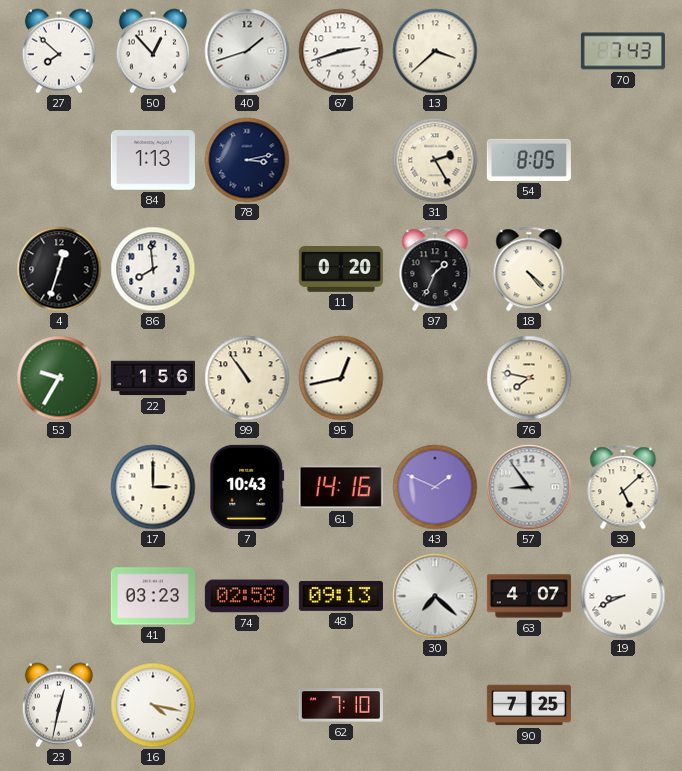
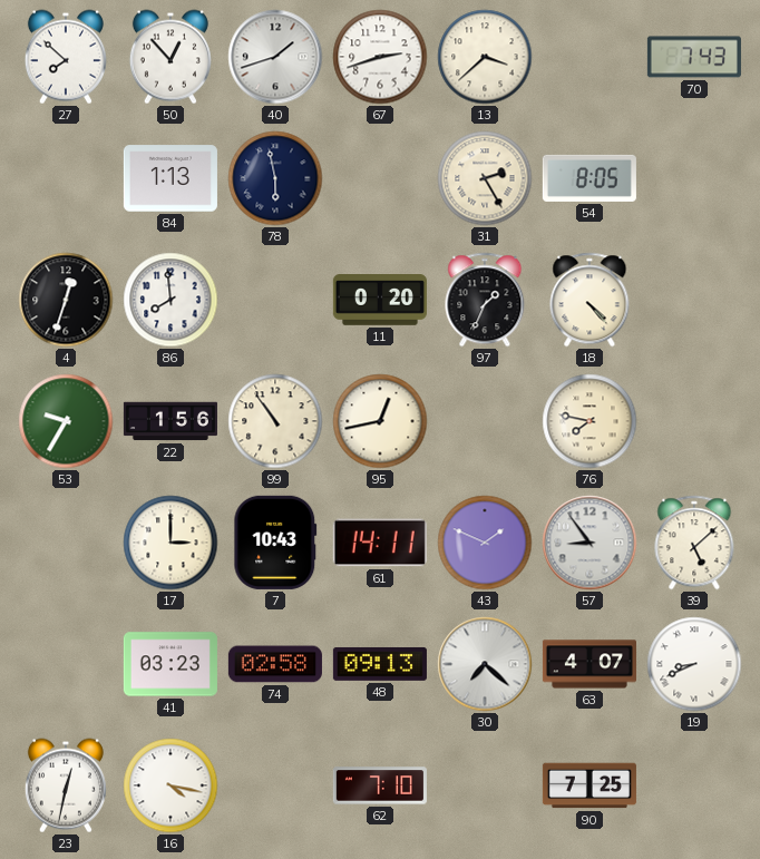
78: 3:13 -> 5:58 (275, 178)
61: 14:16 -> 14:11 (380, 543)
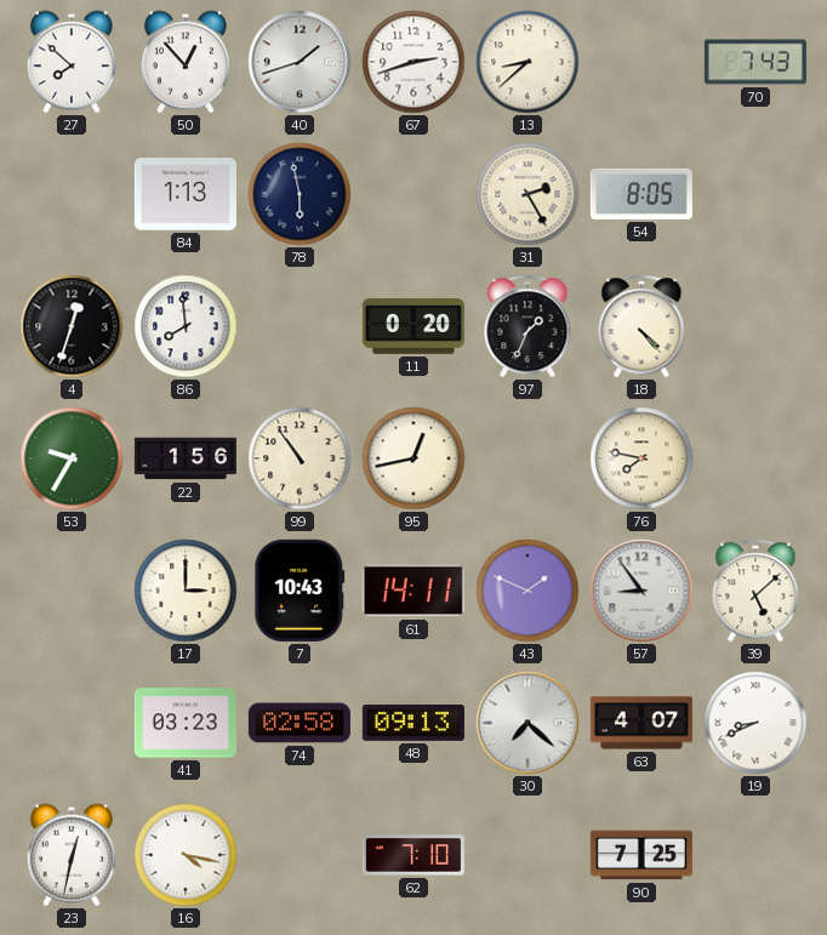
13: 3:38 -> 8:38 (527, 62)
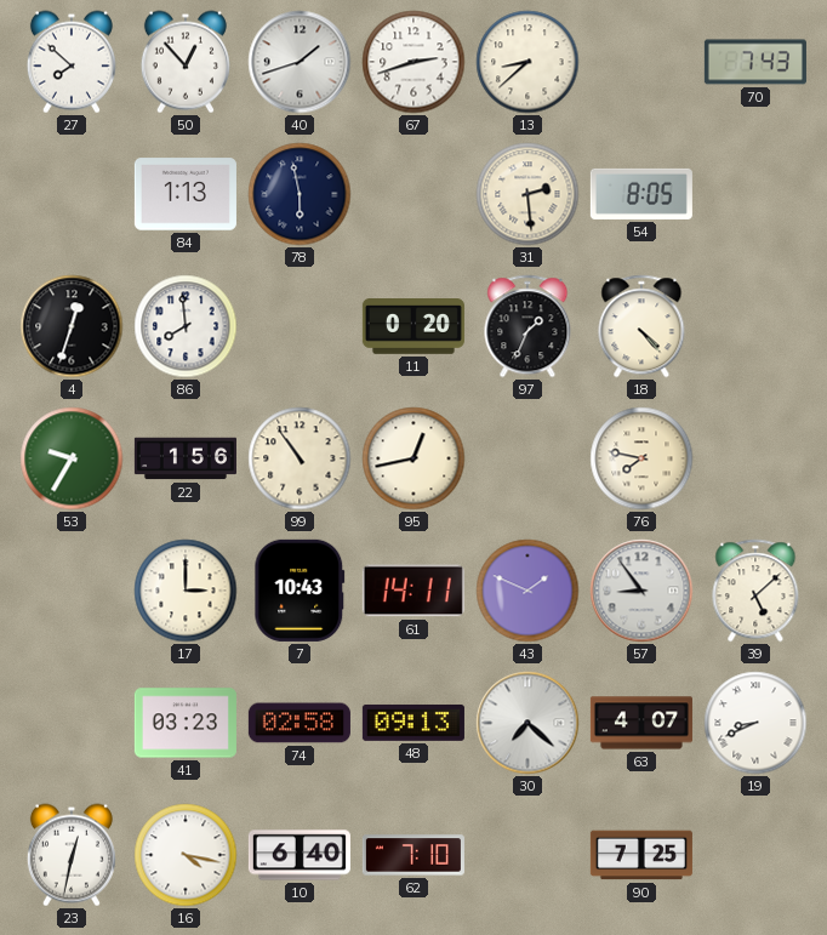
31: 2:25 -> 2:29 (527, 194)
10: none -> 6:40 (300, 855)
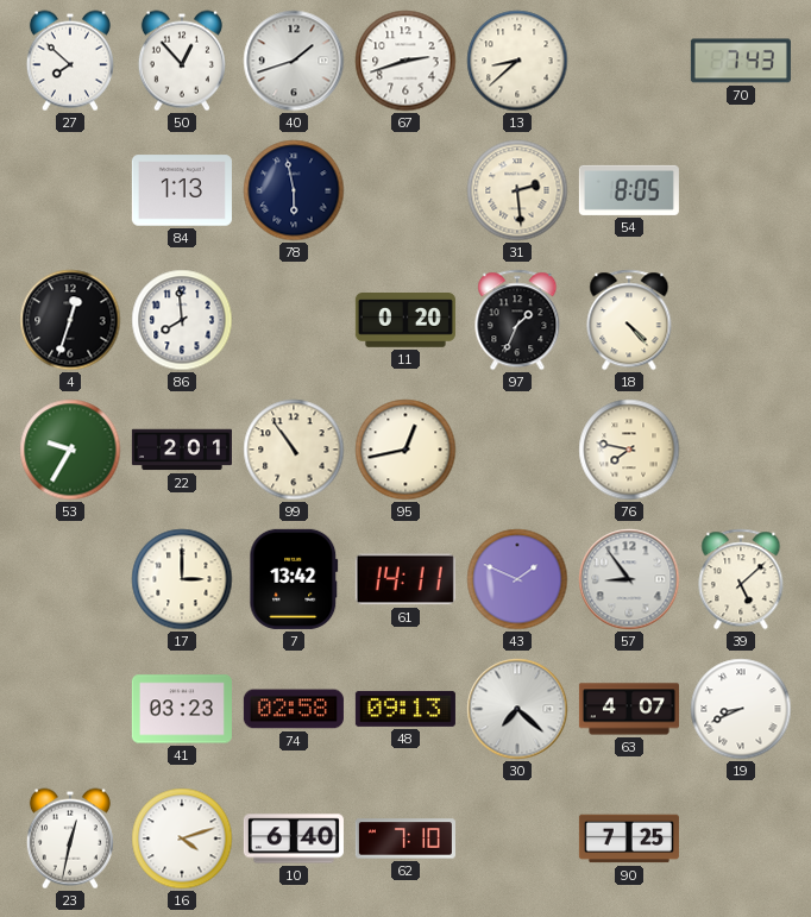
22: 1:56 -> 2:01 (182, 450)
7: 10:43 -> 13:42 (294, 579)
16: 4:17 -> 4:12 (182, 839)
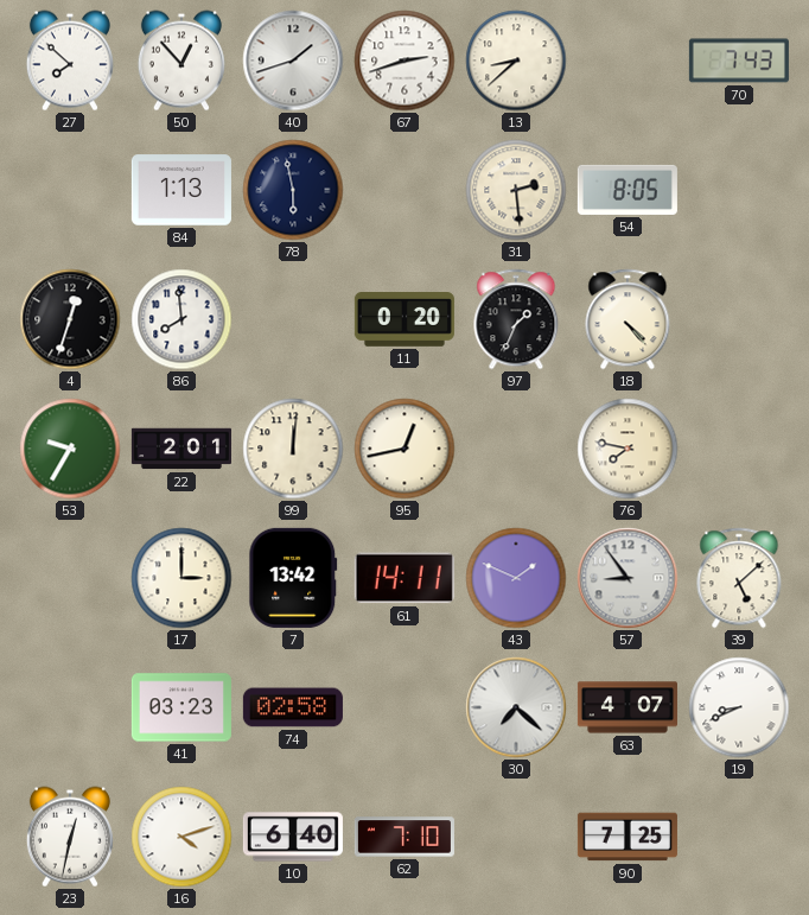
99: 10:54 -> 12:01 (293, 449)
48: 09:13 -> none (405, 709)
